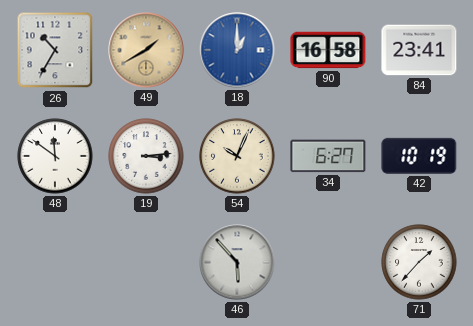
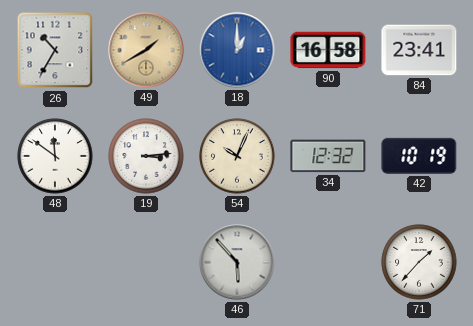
34: 6:27 -> 12:32 (328, 156)
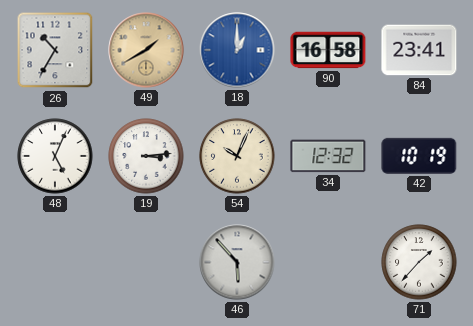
48: 11:51 -> 5:04 (55, 156)
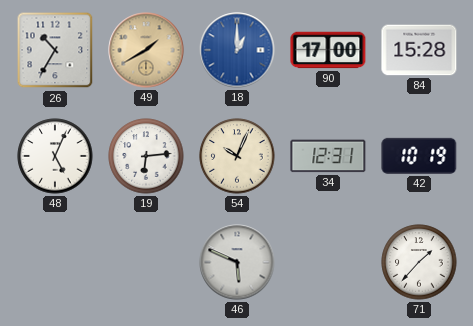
90: 16:58 -> 17:00 (328, 50)
84: 23:41 -> 15:28 (419, 50)
19: 3:14 -> 6:14 (146, 156)
34: 12:32 -> 12:31 (328, 156)
46: 5:53 -> 5:49 (237, 262)
